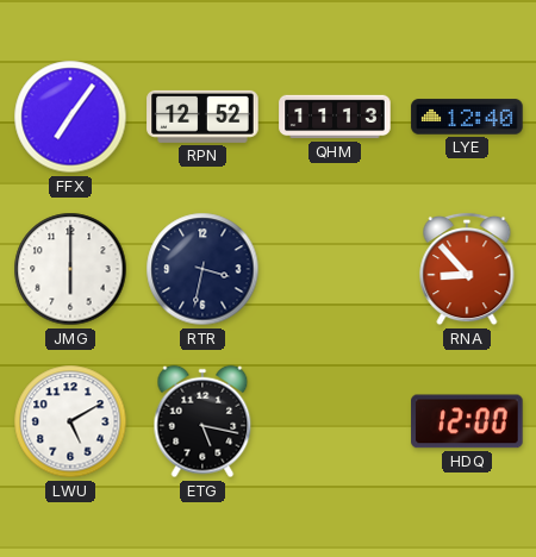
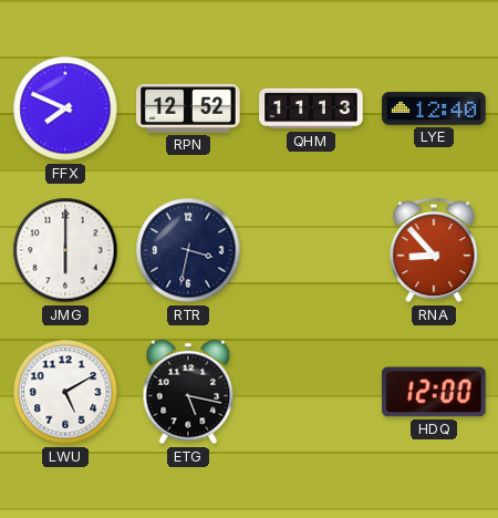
FFX: 7:06 -> 7:49 (65, 108)
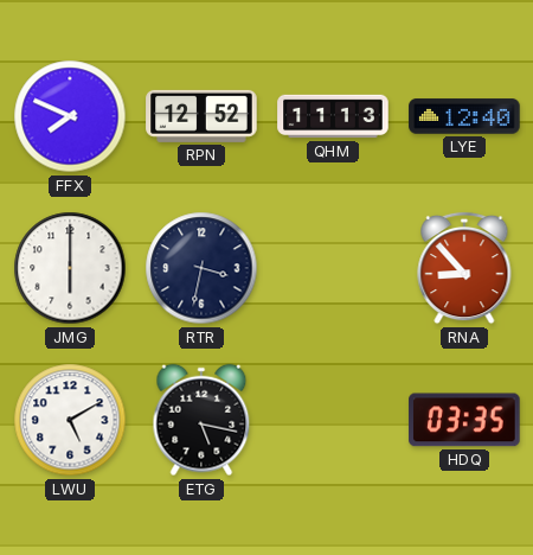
HDQ: 12:00 -> 03:35 (464, 420)
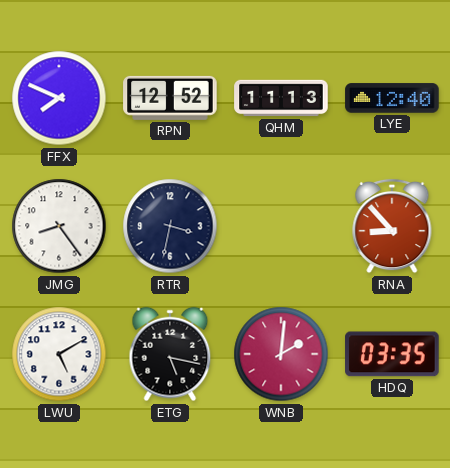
JMG: 6:00 -> 8:24 (59, 226)
WNB: none -> 2:01 (281, 354)
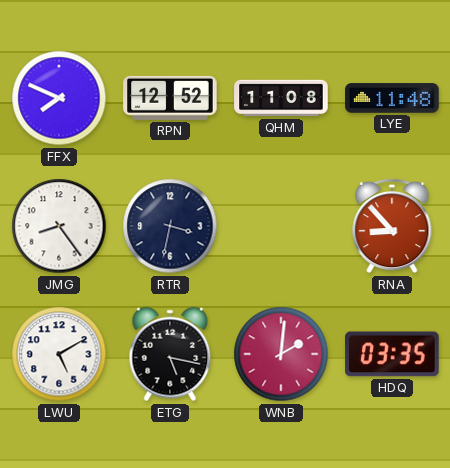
QHM: 11:13 -> 11:08 (281, 98)
LYE: 12:40 -> 11:48 (392, 98)
